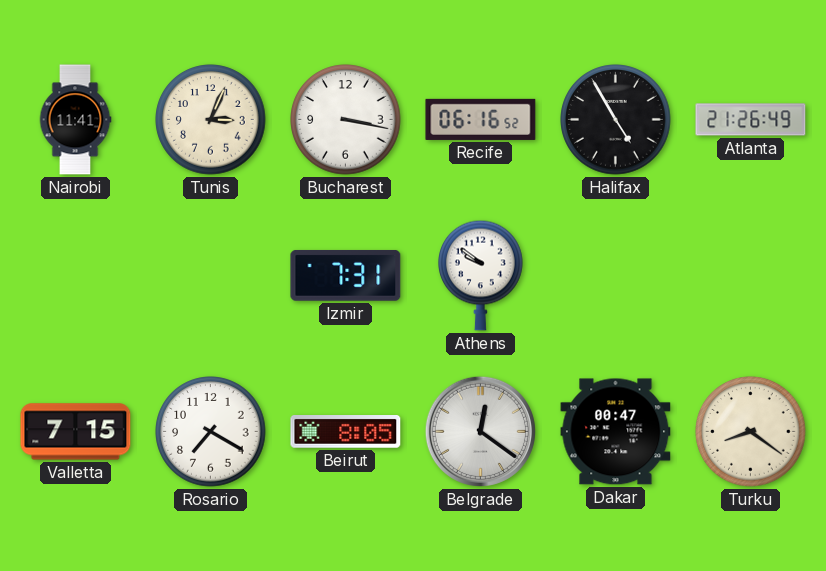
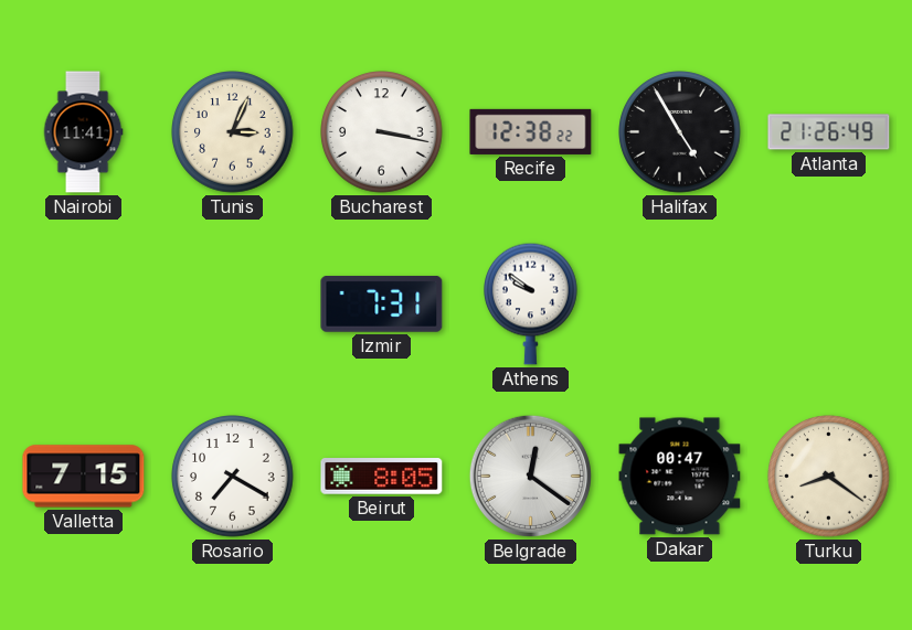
Recife: 06:16 -> 12:38 (531, 131)
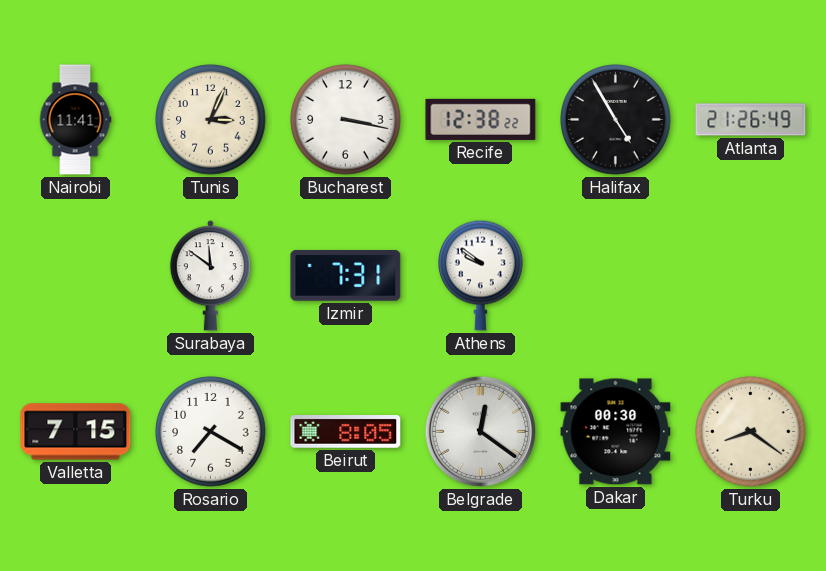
Surabaya: none -> 11:51 (210, 276)
Dakar: 00:47 -> 00:30 (616, 432)
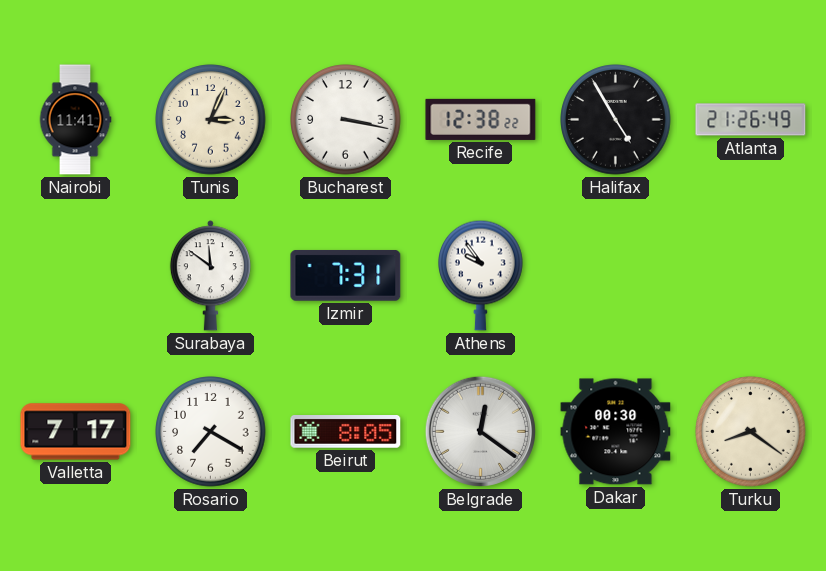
Athens: 9:51 -> 9:54 (481, 275)
Valletta: 7:15 -> 7:17 (76, 432)
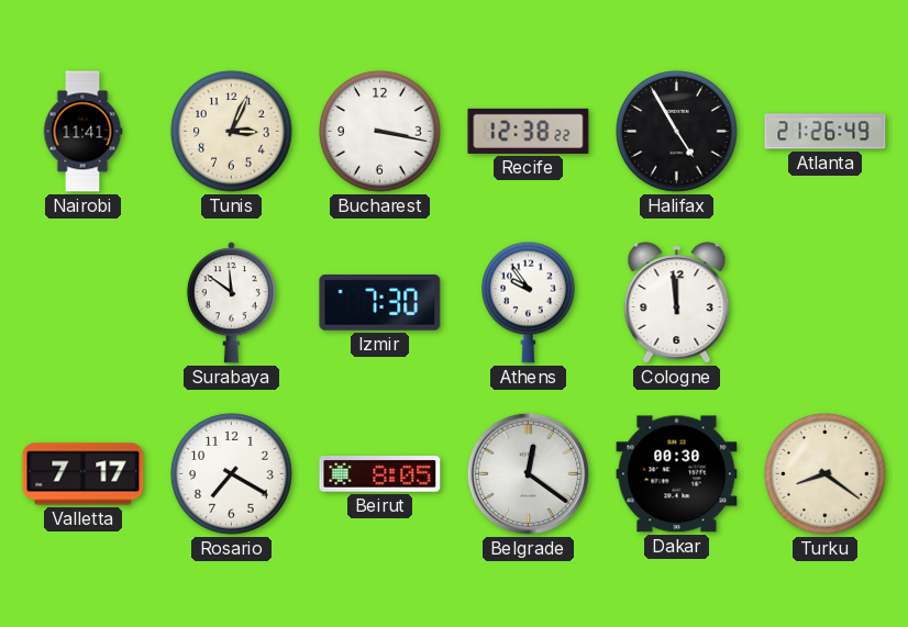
Izmir: 7:31 -> 7:30 (380, 302)
Cologne: none -> 11:59 (677, 303)
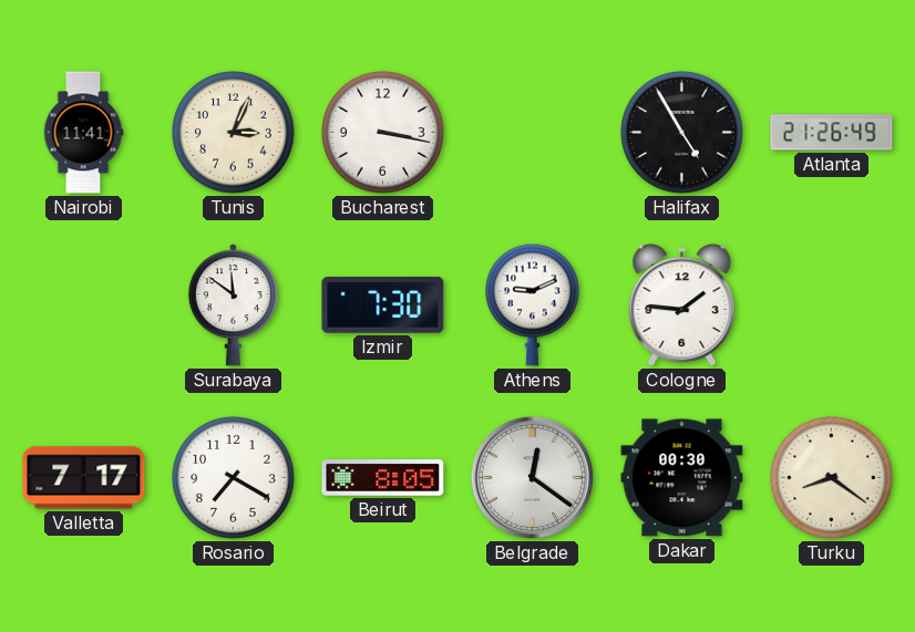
Recife: 12:38 -> none (529, 131)
Athens: 9:54 -> 9:11 (533, 304)
Cologne: 11:59 -> 1:46 (682, 305)
